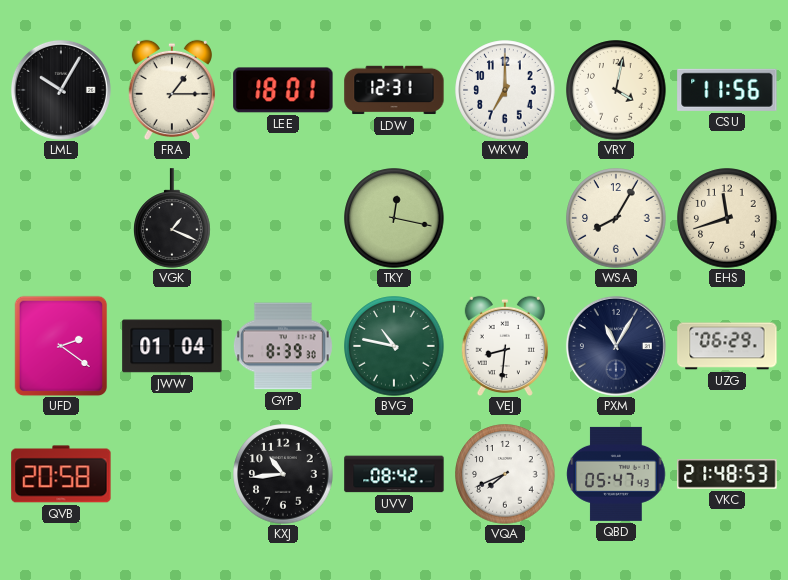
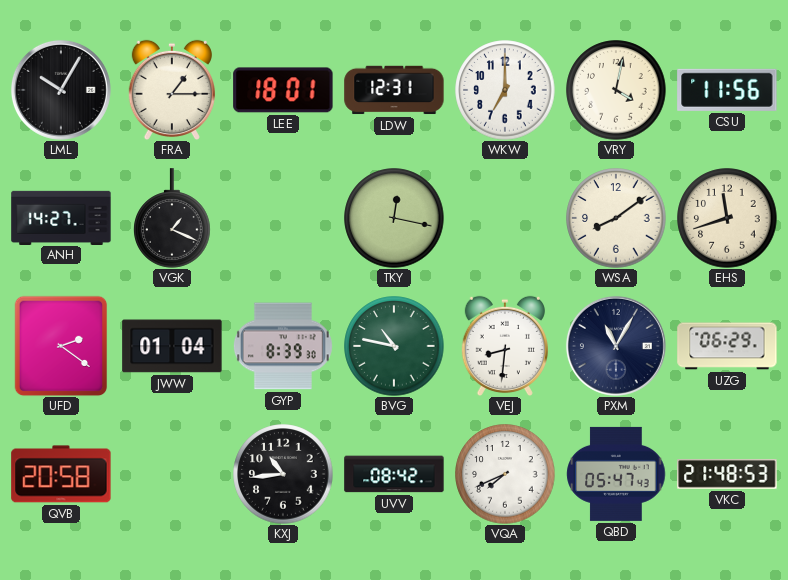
ANH: none -> 14:27 (61, 217)
WSA: 8:05 -> 8:09 (616, 218)
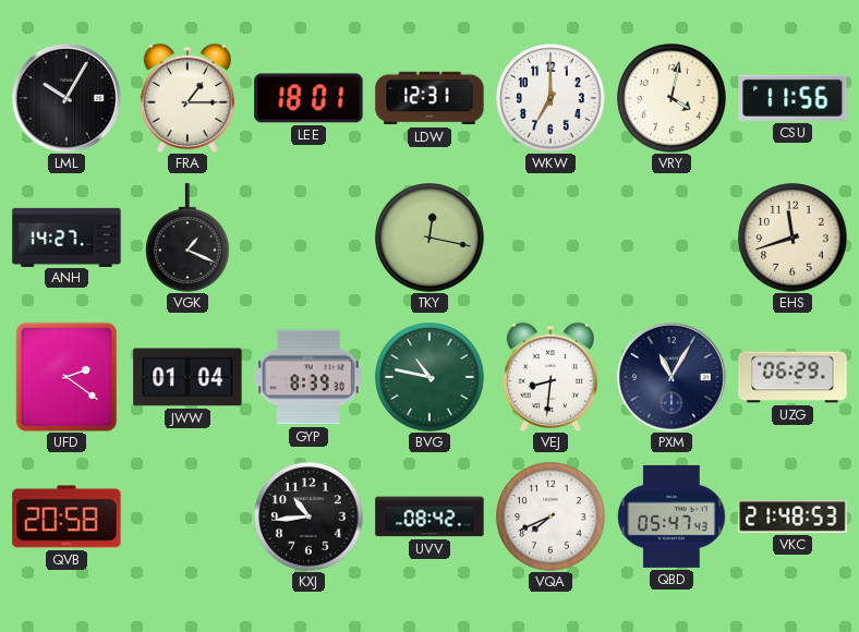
WSA: 8:09 -> none (616, 218)
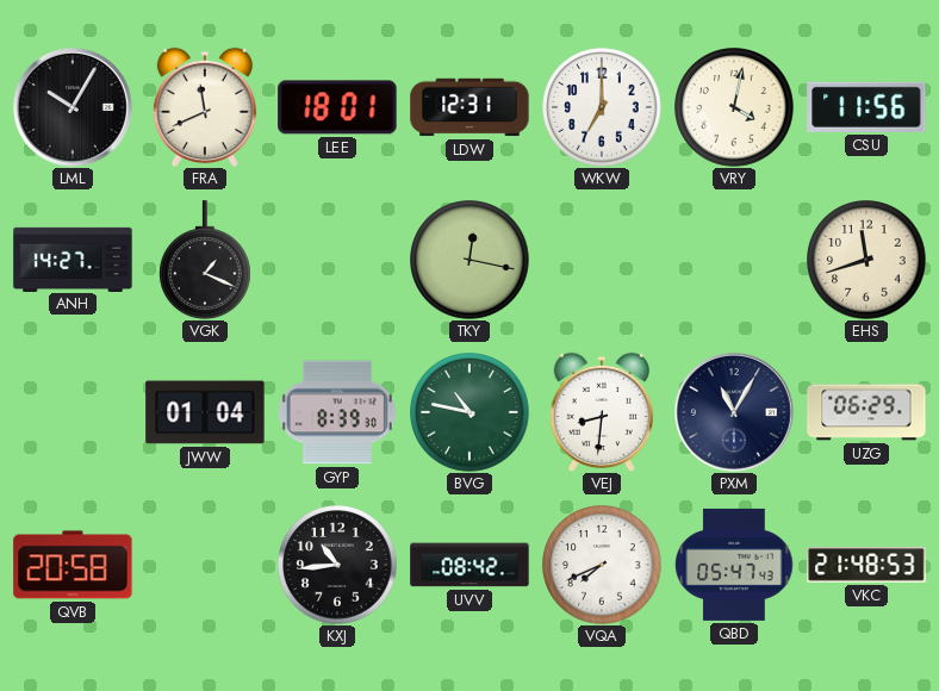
FRA: 1:15 -> 11:41 (205, 107)
UFD: 2:21 -> none (66, 377)
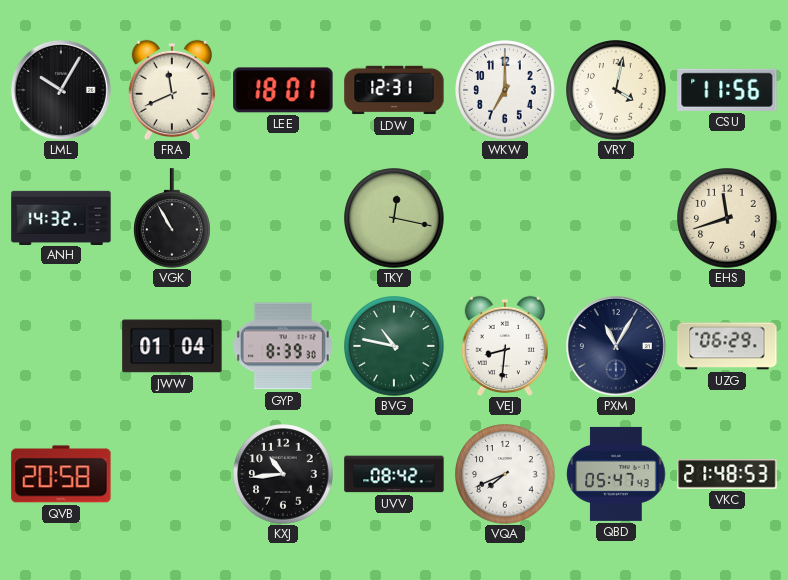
ANH: 14:27 -> 14:32 (61, 217)
VGK: 1:19 -> 10:55 (172, 218)
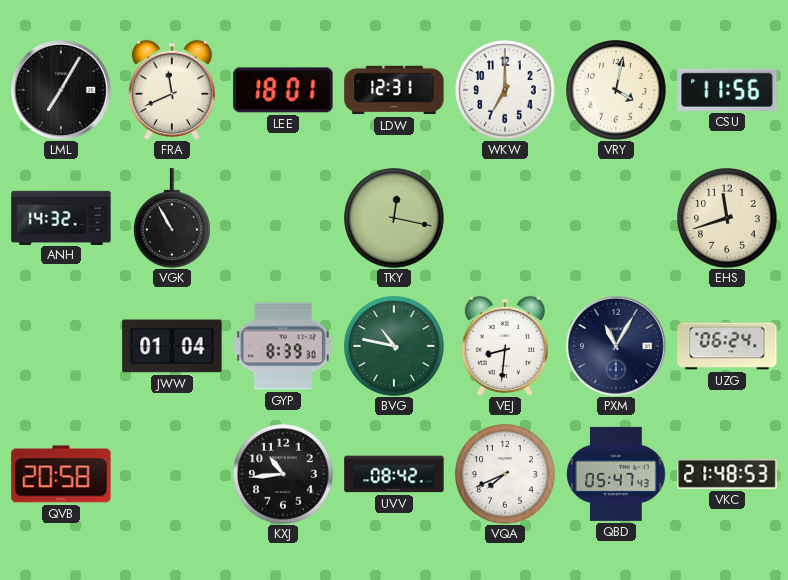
LML: 10:05 -> 7:05 (61, 90)
UZG: 06:29 -> 06:24 (727, 346)
